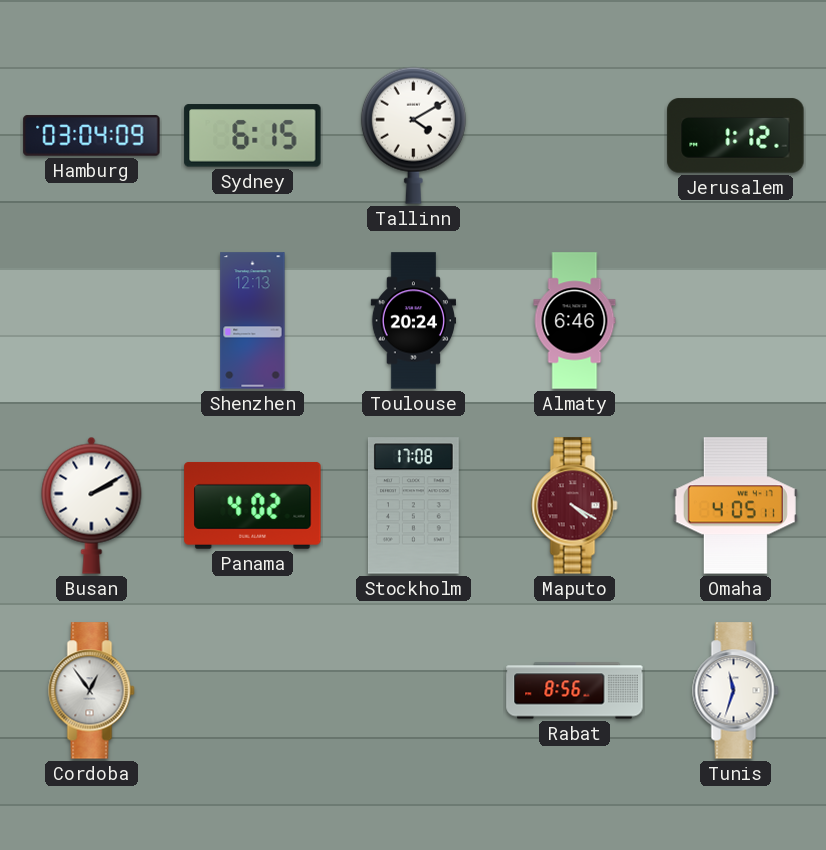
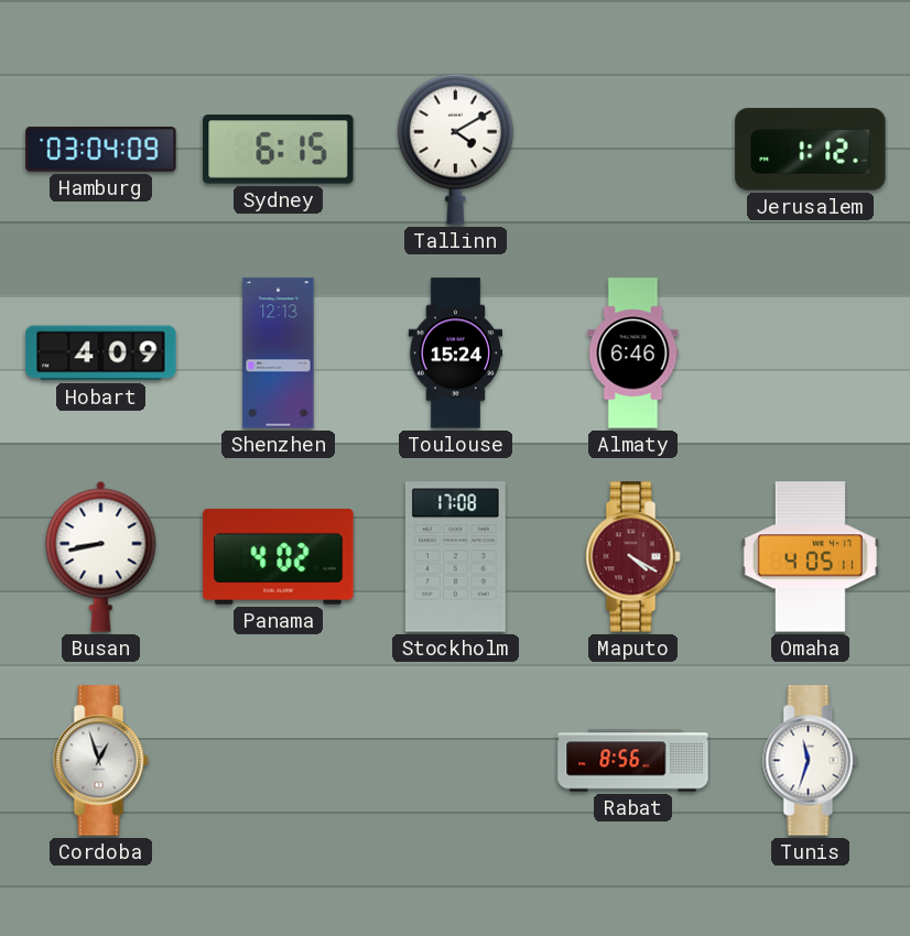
Hobart: none -> 4:09 (101, 353)
Toulouse: 20:24 -> 15:24 (455, 353)
Busan: 2:10 -> 8:43 (101, 556)
Cordoba: 12:54 -> 12:57 (101, 761)
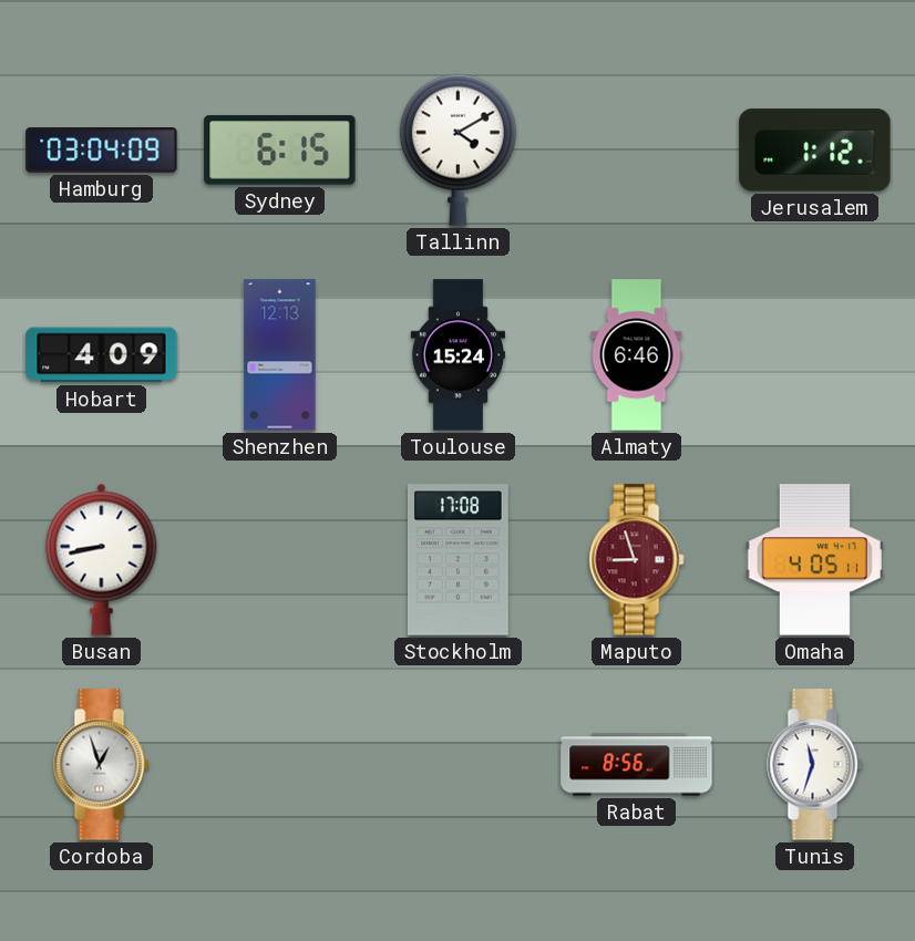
Panama: 4:02 -> none (279, 556)
Maputo: 4:20 -> 8:57 (637, 560)
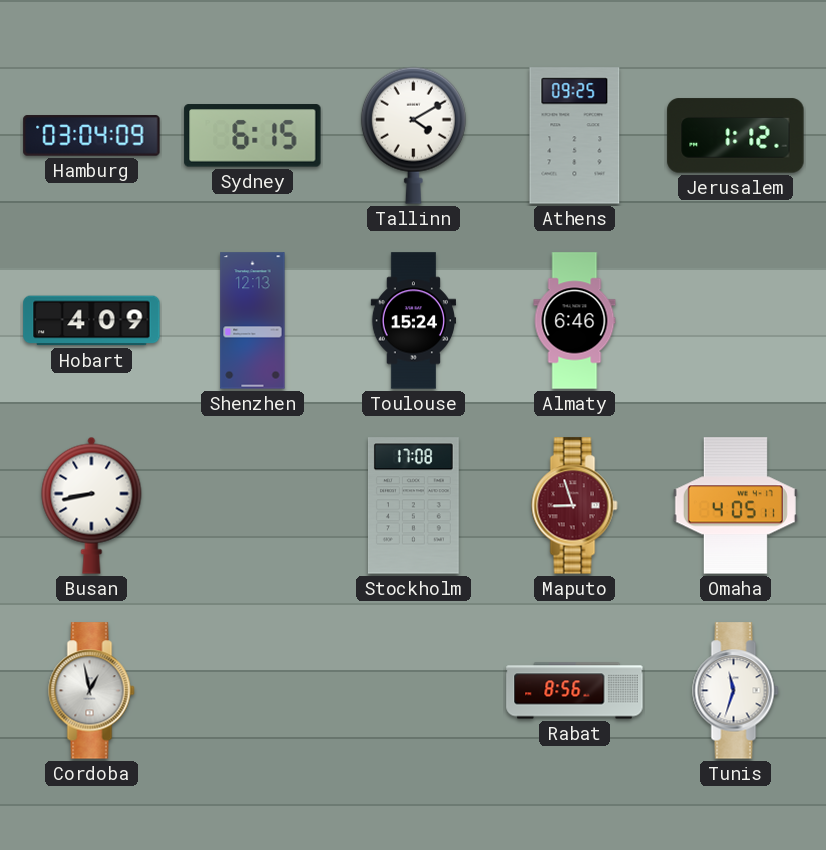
Athens: none -> 09:25 (575, 136)
Cordoba: 12:57 -> 12:58 (92, 691)
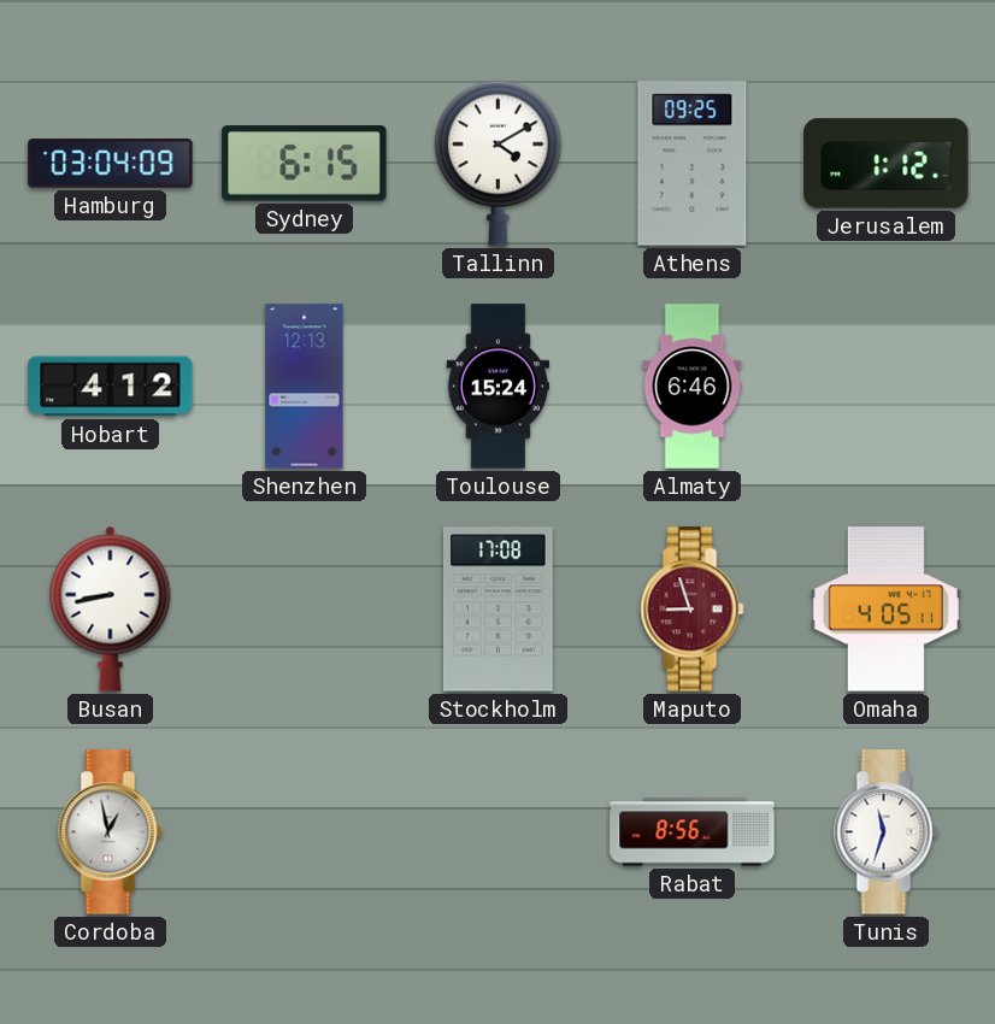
Hobart: 4:09 -> 4:12 (111, 387)
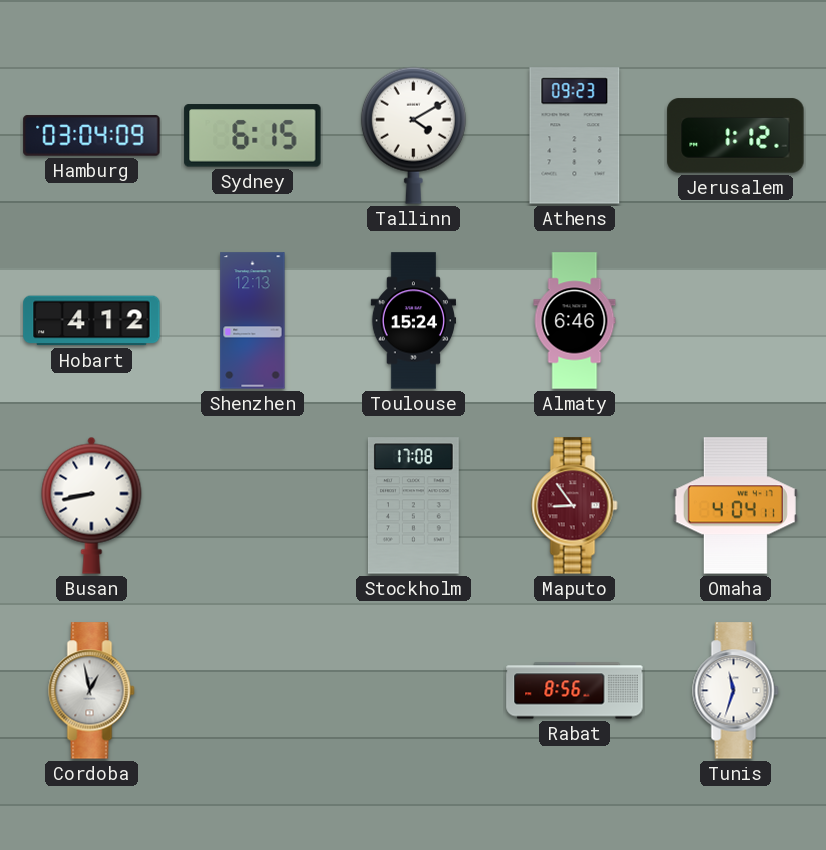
Athens: 09:25 -> 09:23 (575, 136)
Maputo: 8:57 -> 8:54 (575, 506)
Omaha: 4:05 -> 4:04 (735, 506)
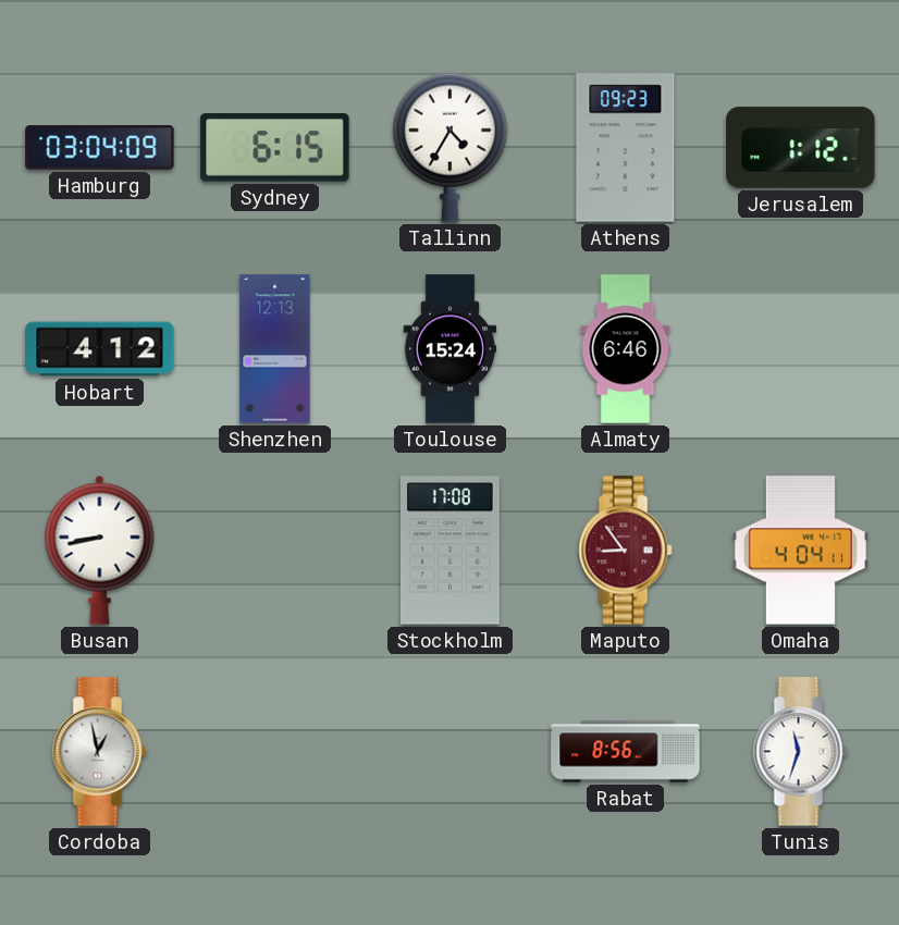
Tallinn: 4:10 -> 4:35 (449, 147)
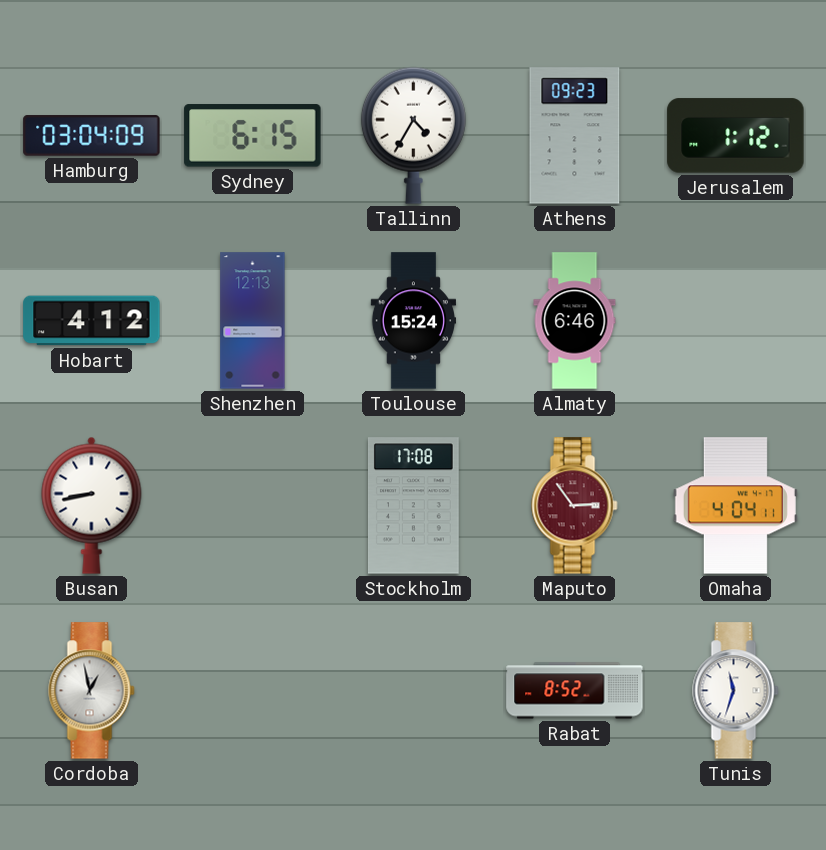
Maputo: 8:54 -> 2:54 (575, 506)
Rabat: 8:56 -> 8:52 (575, 691)
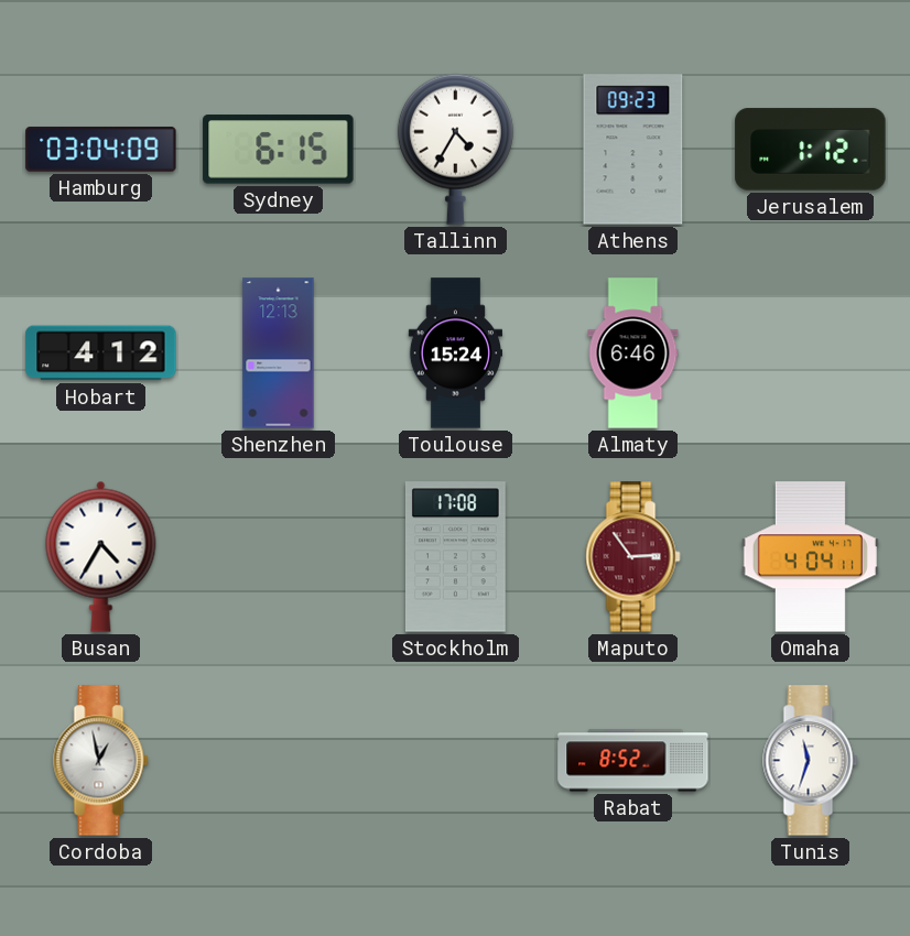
Busan: 8:43 -> 4:35 (101, 556)
